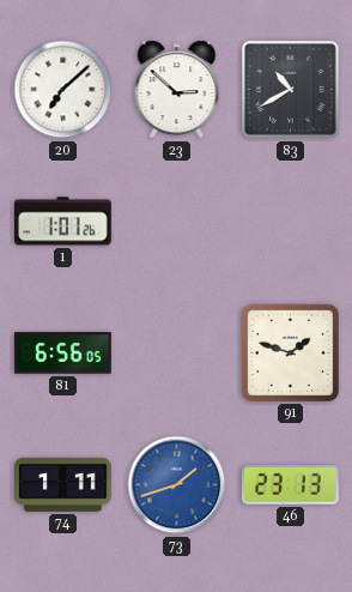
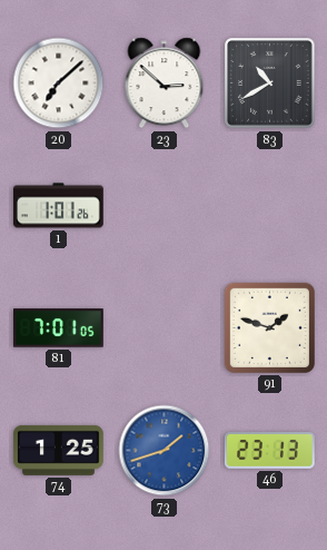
81: 6:56 -> 7:01 (59, 328)
74: 1:11 -> 1:25 (59, 450)
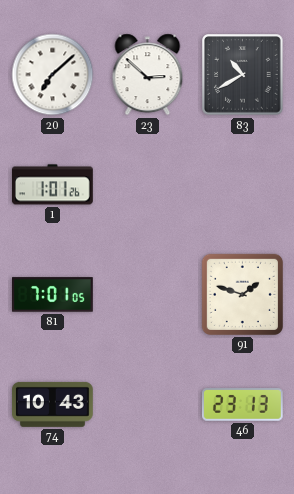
74: 1:25 -> 10:43 (53, 404)
73: 1:42 -> none (165, 451)
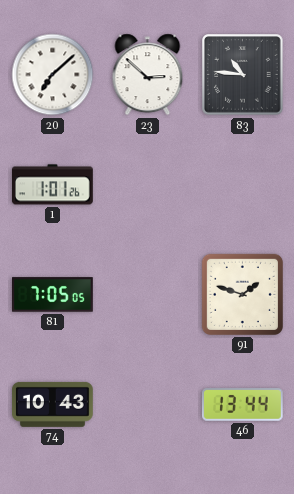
83: 10:40 -> 10:46 (243, 75)
81: 7:01 -> 7:05 (53, 295)
46: 23:13 -> 13:44 (242, 405)
